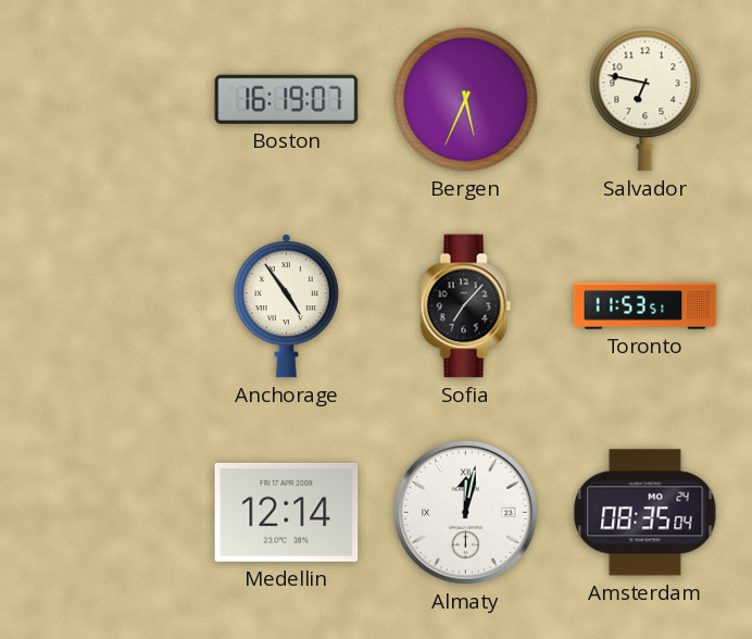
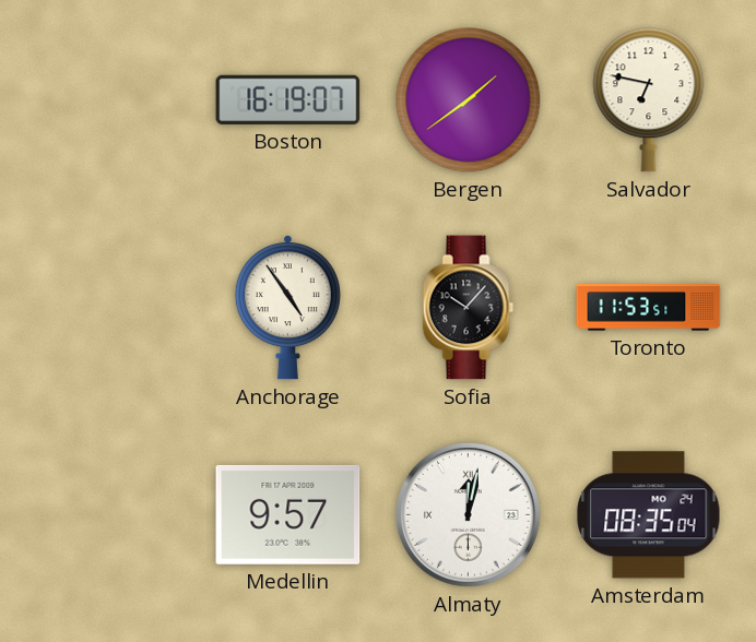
Bergen: 5:34 -> 1:39 (469, 100)
Sofia: 7:07 -> 10:07 (469, 308)
Medellin: 12:14 -> 9:57 (288, 514)
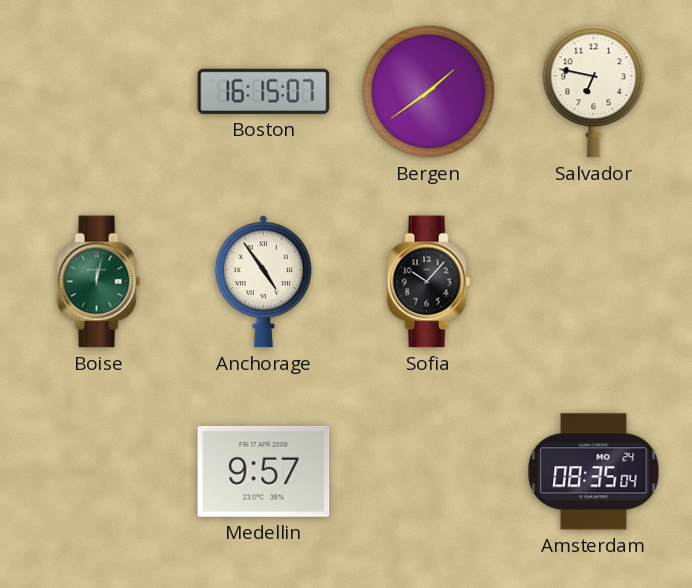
Boston: 16:19 -> 16:15 (264, 91)
Boise: none -> 12:02 (99, 282)
Toronto: 11:53 -> none (649, 308)
Almaty: 12:02 -> none (469, 515)
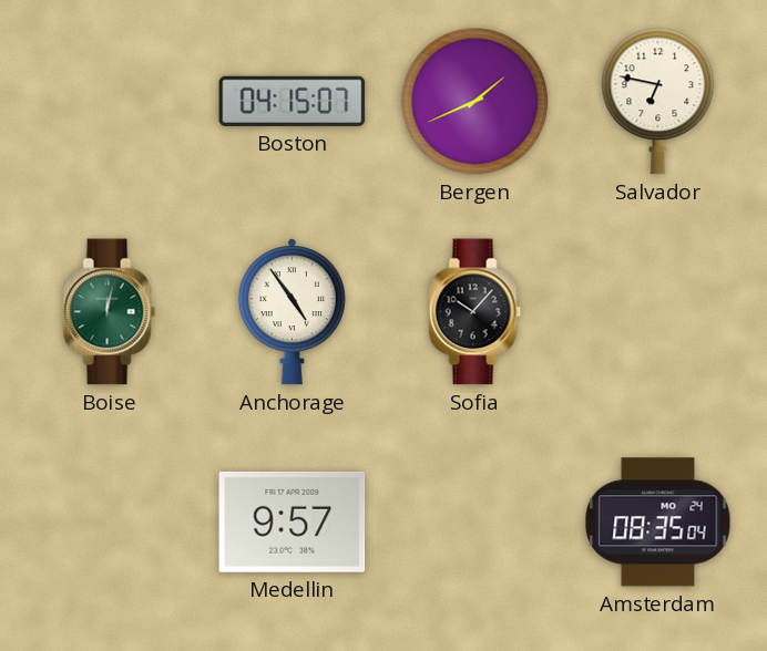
Boston: 16:15 -> 04:15 (293, 101)
Bergen: 1:39 -> 1:41 (475, 102)
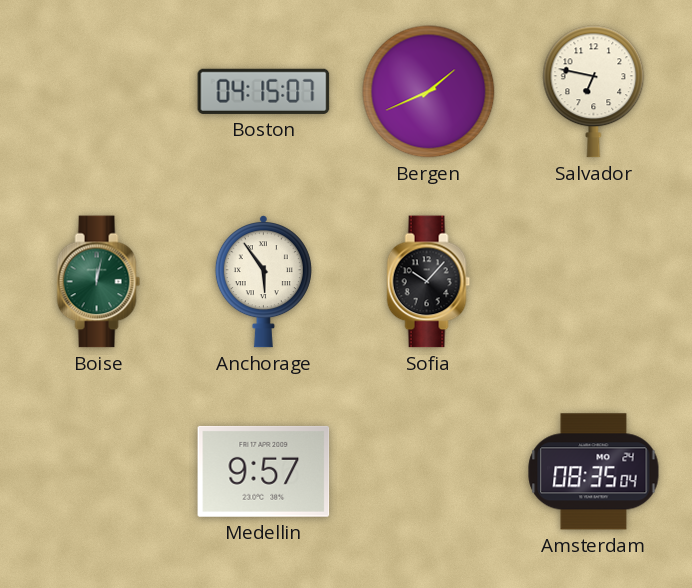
Anchorage: 4:54 -> 5:54 (263, 282)
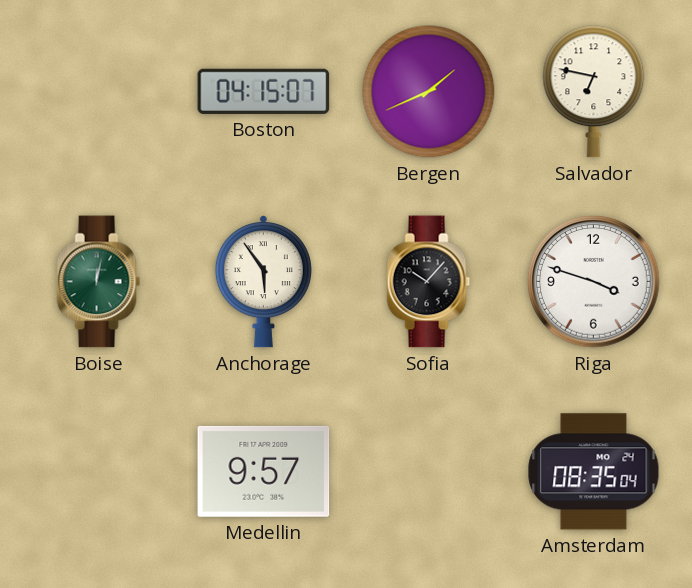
Riga: none -> 3:48 (594, 282)
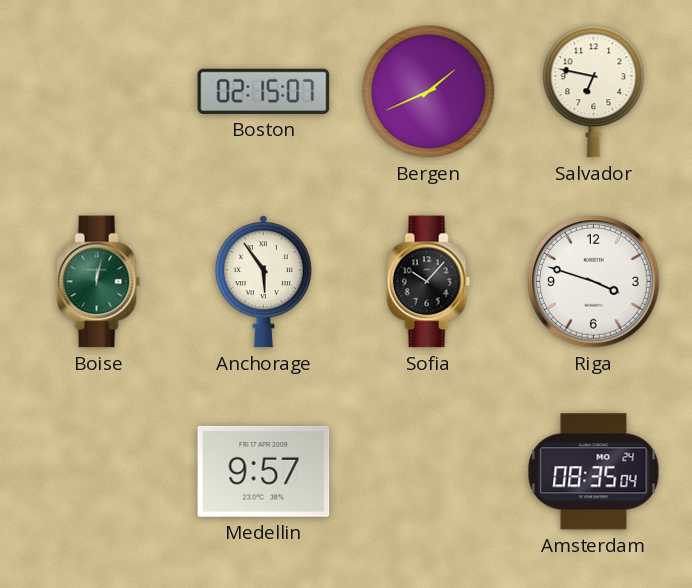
Boston: 04:15 -> 02:15 (264, 91)
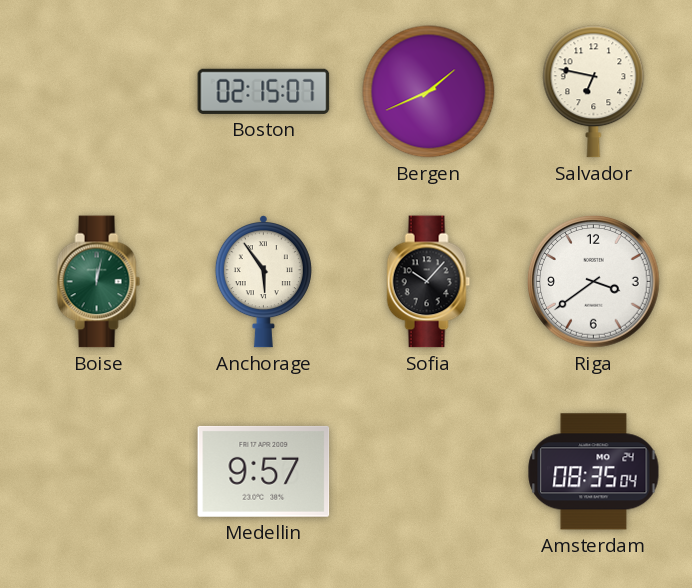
Riga: 3:48 -> 3:39 (594, 282)
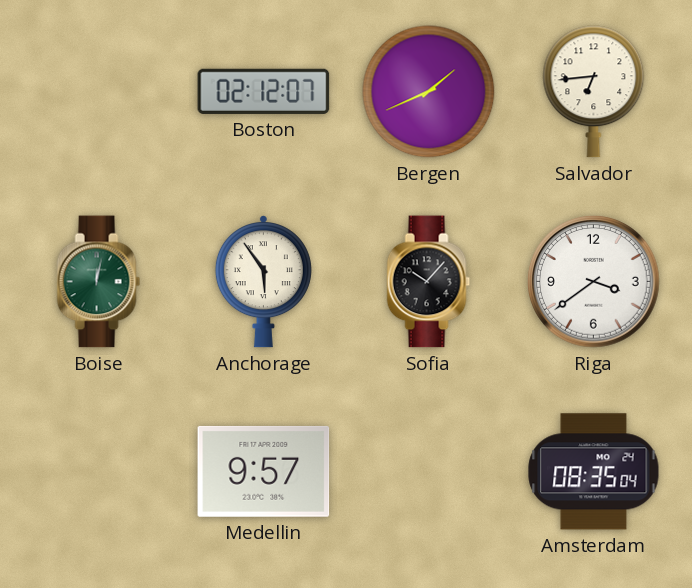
Boston: 02:15 -> 02:12 (264, 91)
Salvador: 6:47 -> 6:44 (594, 92)
